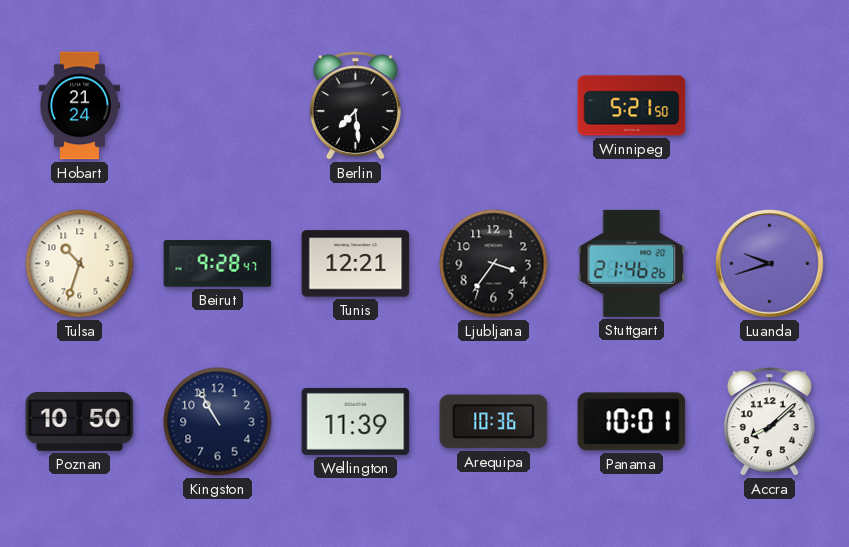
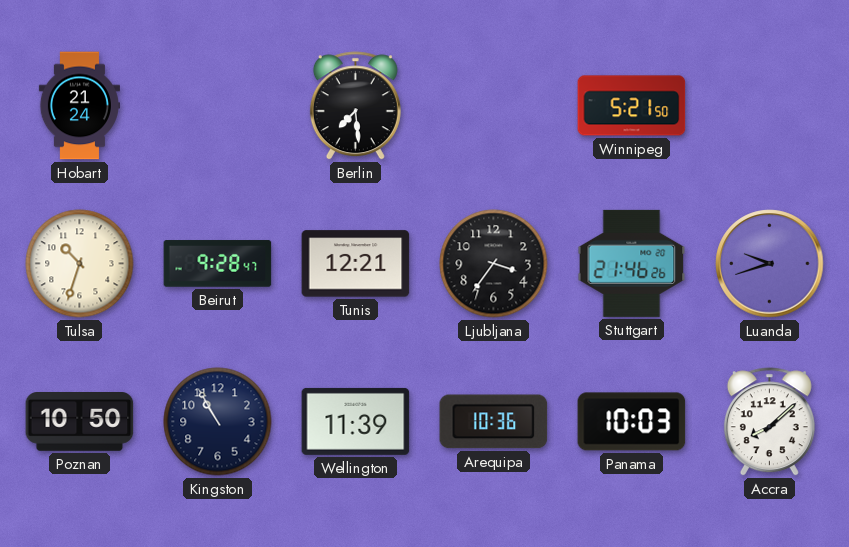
Panama: 10:01 -> 10:03 (632, 422)
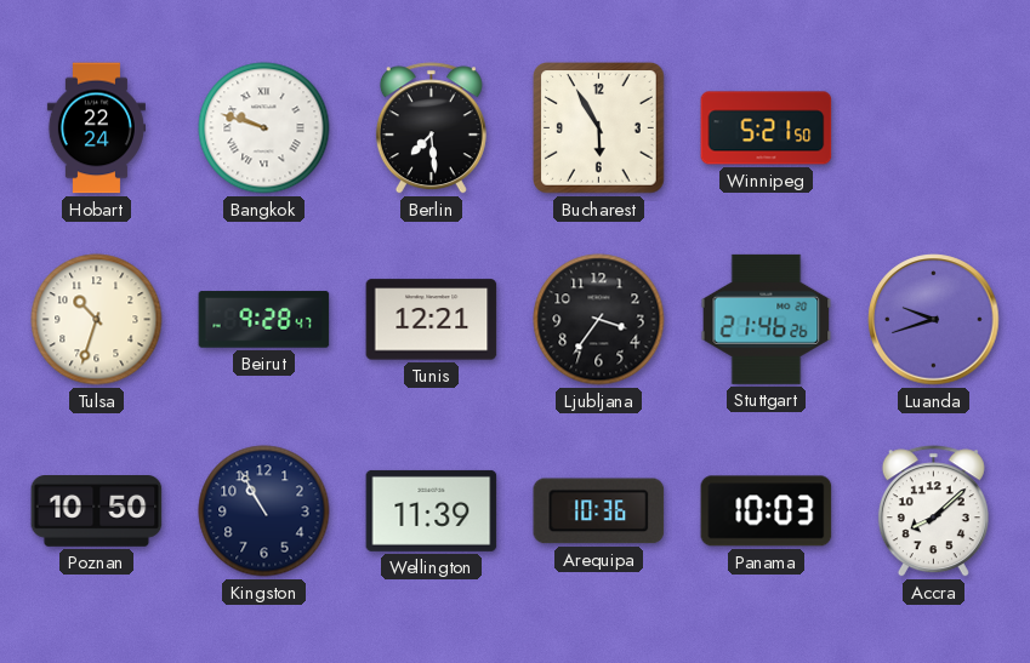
Hobart: 21:24 -> 22:24 (96, 128)
Bangkok: none -> 9:48 (264, 128)
Bucharest: none -> 5:55 (599, 128)
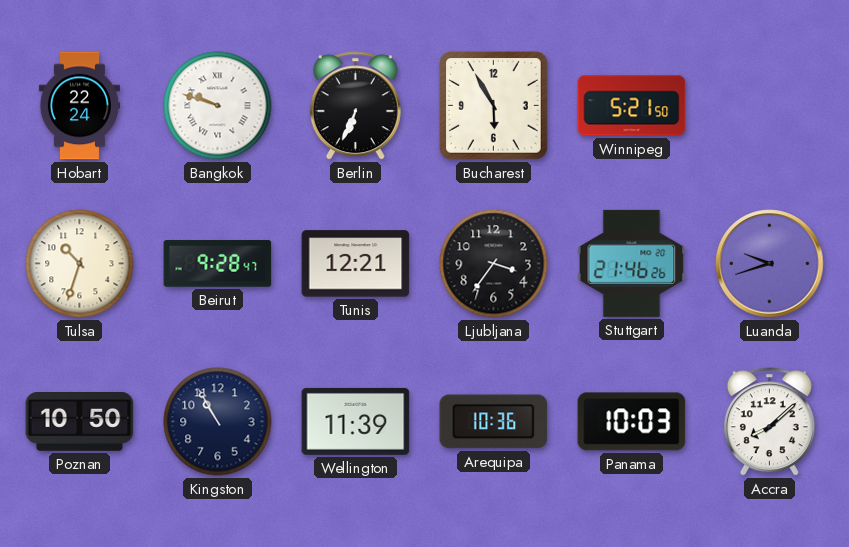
Berlin: 7:29 -> 6:34 (355, 106)
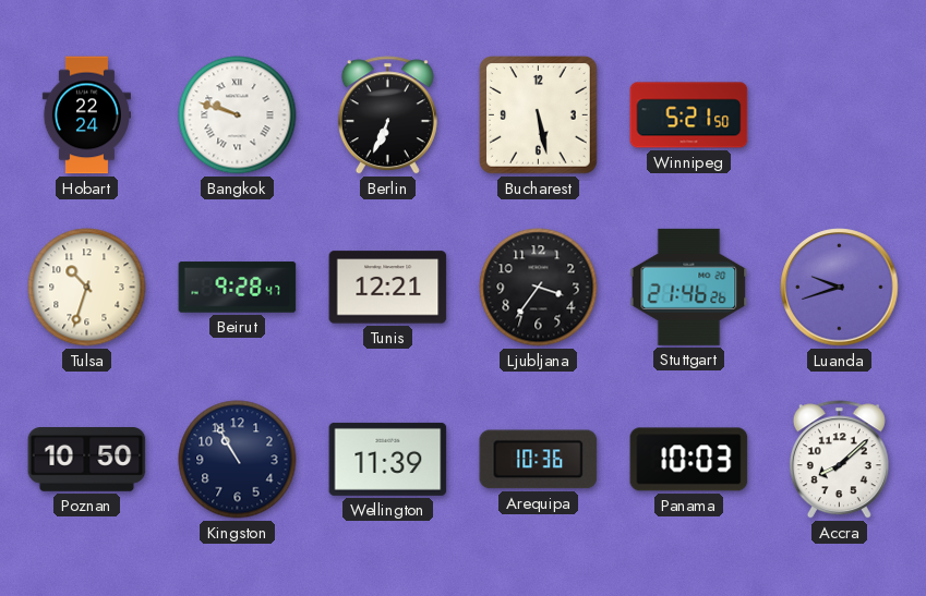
Bucharest: 5:55 -> 5:28 (539, 115)
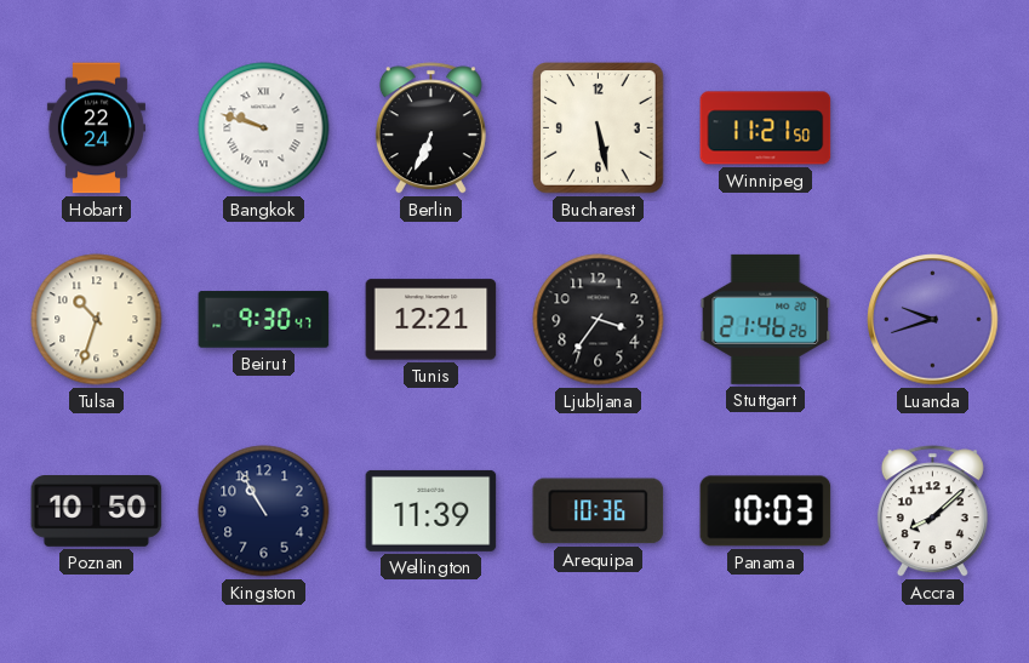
Winnipeg: 5:21 -> 11:21 (766, 128)
Beirut: 9:28 -> 9:30 (264, 320)
